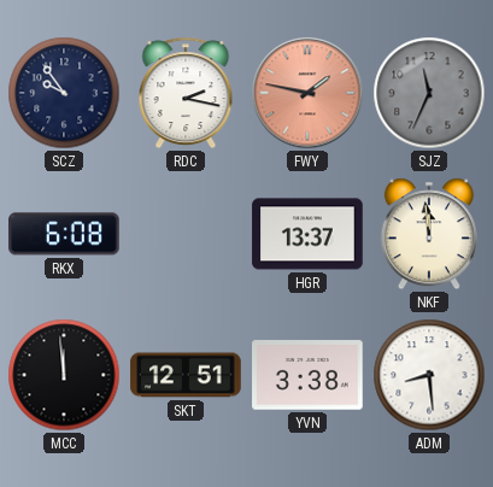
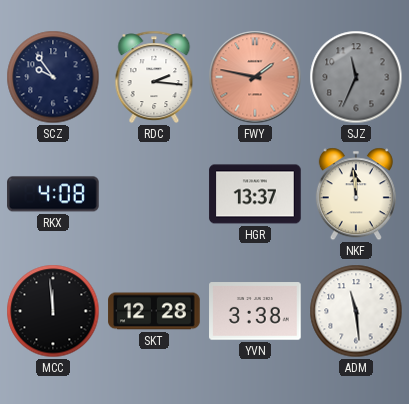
RDC: 2:17 -> 2:16 (154, 77)
RKX: 6:08 -> 4:08 (53, 194)
SKT: 12:51 -> 12:28 (154, 311)
ADM: 8:29 -> 11:29 (356, 311)
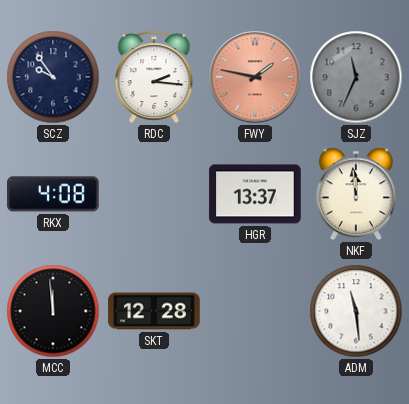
YVN: 3:38 -> none (255, 311)
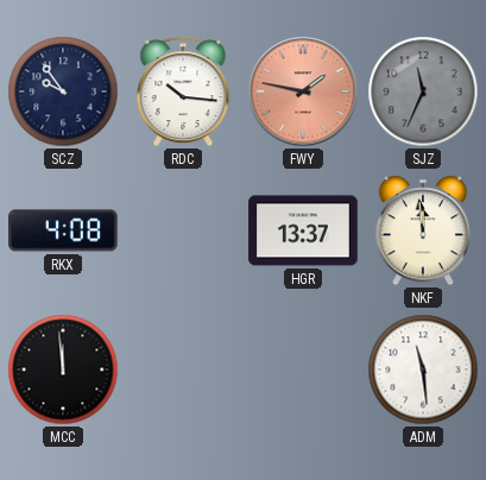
RDC: 2:16 -> 10:16 (183, 91)
SKT: 12:28 -> none (154, 311)
